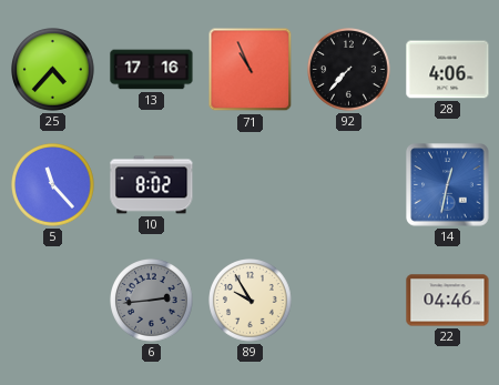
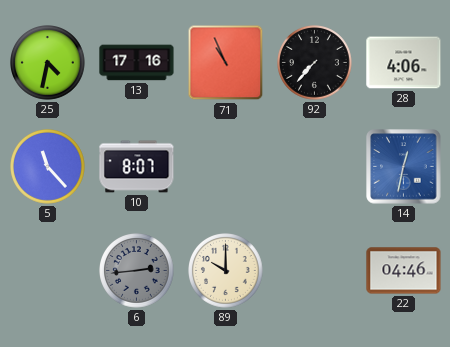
25: 4:37 -> 4:32 (48, 63)
10: 8:02 -> 8:07 (137, 167)
89: 9:55 -> 10:00 (226, 271)
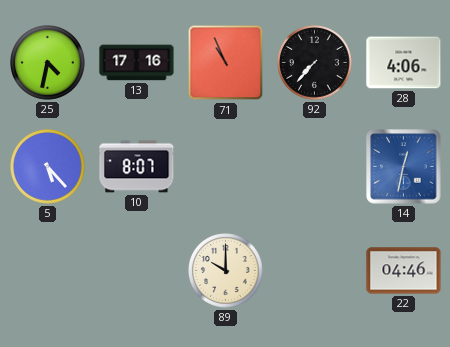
5: 11:23 -> 5:23 (48, 167)
6: 2:44 -> none (137, 271)
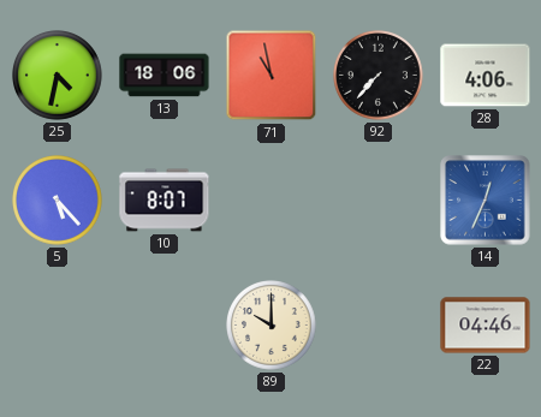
13: 17:16 -> 18:06 (165, 76)
71: 10:56 -> 10:58 (272, 76)
14: 12:32 -> 12:34 (486, 201)
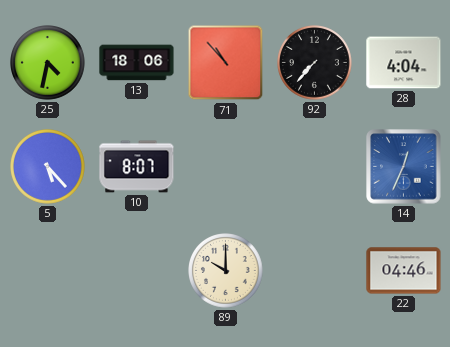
71: 10:58 -> 10:53 (226, 63)
28: 4:06 -> 4:04 (404, 63)
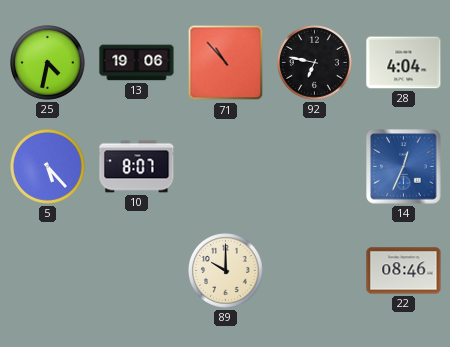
13: 18:06 -> 19:06 (137, 63)
92: 7:37 -> 6:47 (315, 63)
22: 04:46 -> 08:46 (404, 271)
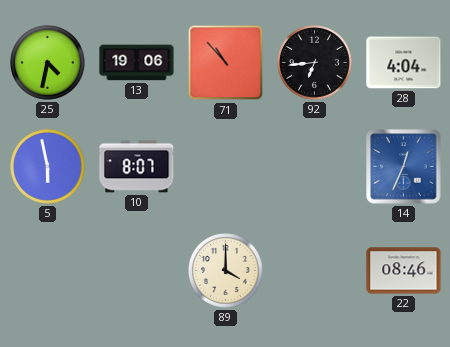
92: 6:47 -> 6:44 (315, 63)
5: 5:23 -> 5:58 (48, 167)
89: 10:00 -> 4:00 (226, 271)
